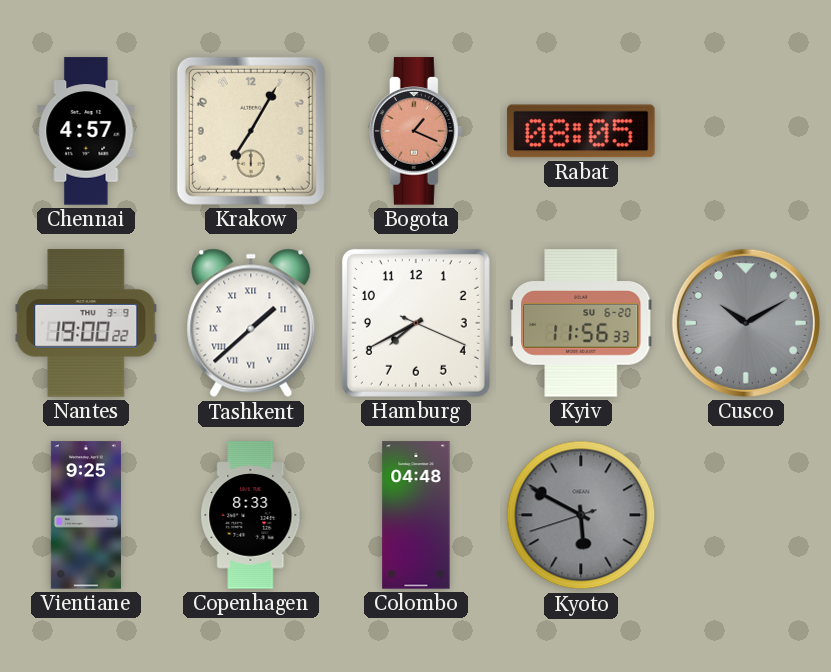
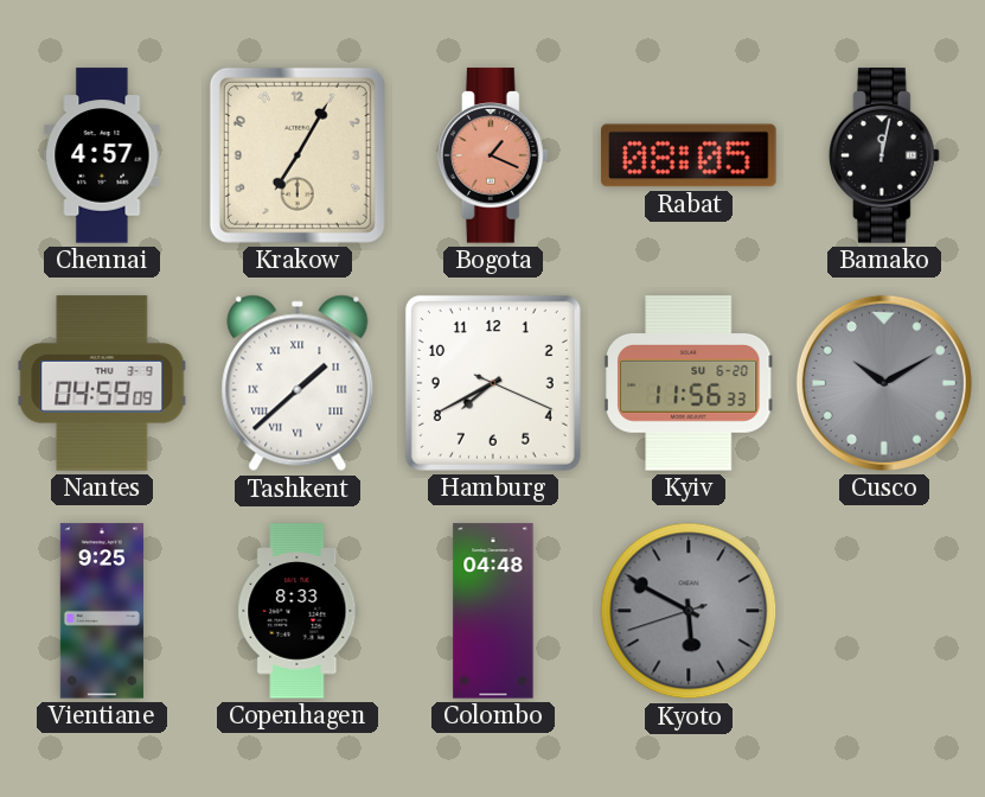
Bamako: none -> 12:02 (884, 155)
Nantes: 19:00 -> 04:59 (102, 383)
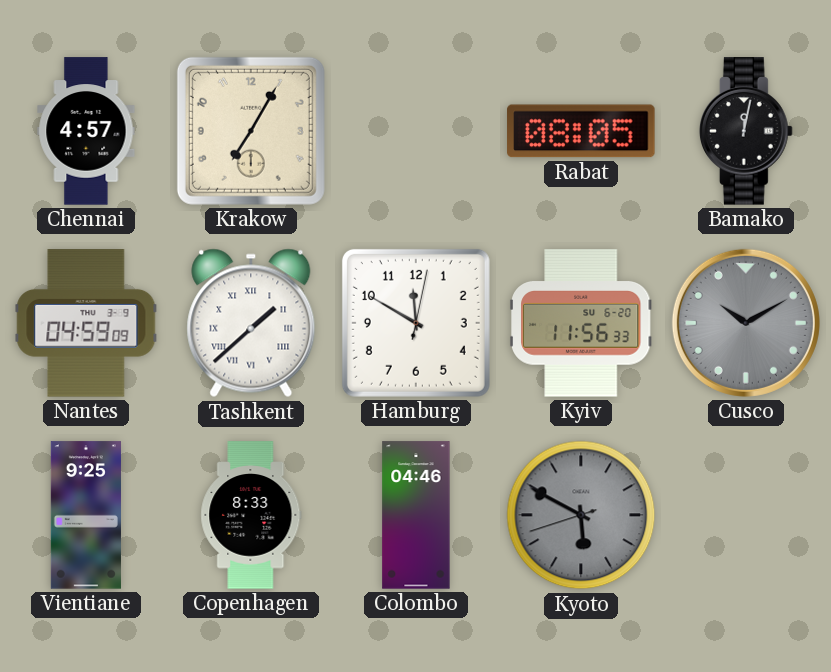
Bogota: 1:19 -> none (493, 155)
Hamburg: 7:40 -> 11:50 (416, 323)
Colombo: 04:48 -> 04:46 (416, 515)
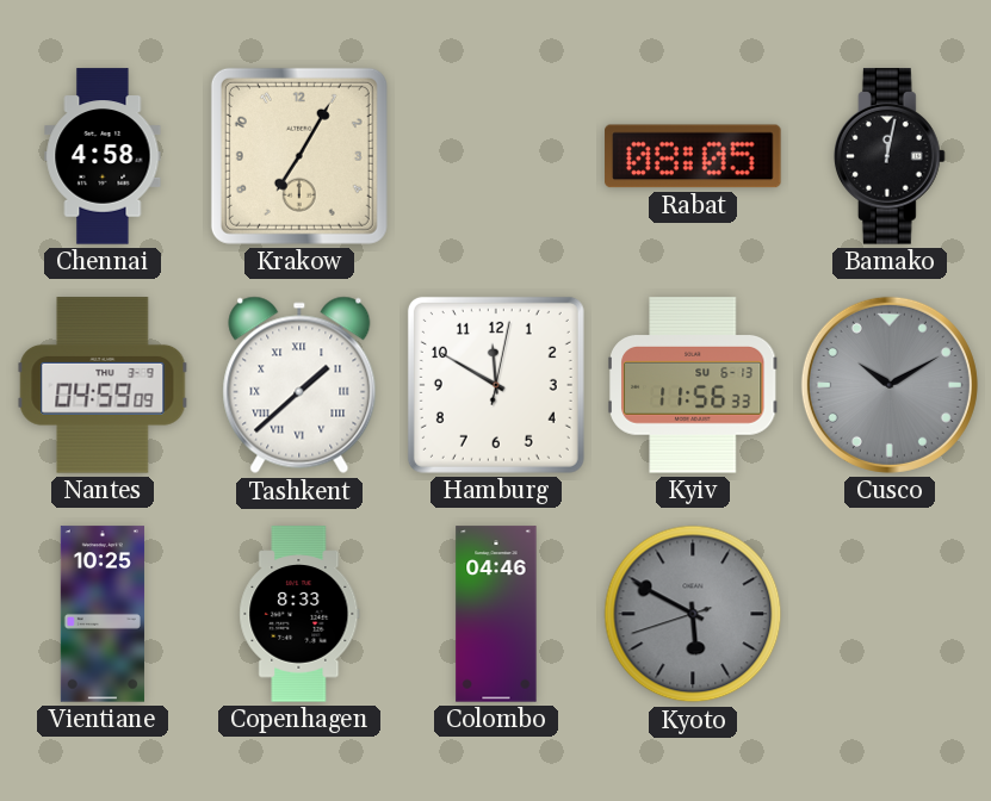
Chennai: 4:57 -> 4:58 (103, 156)
Kyiv date: SU 6-20 -> SU 6-13 (693, 385)
Vientiane: 9:25 -> 10:25 (103, 614)
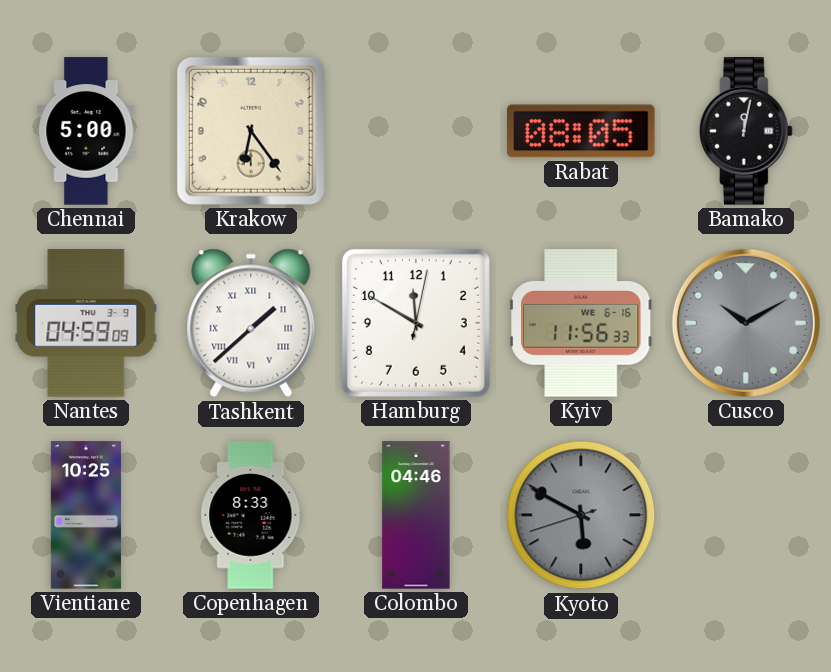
Chennai: 4:58 -> 5:00 (86, 131)
Krakow: 7:05 -> 6:24 (251, 131)
Kyiv date: SU 6-13 -> WE 6-16 (581, 323)
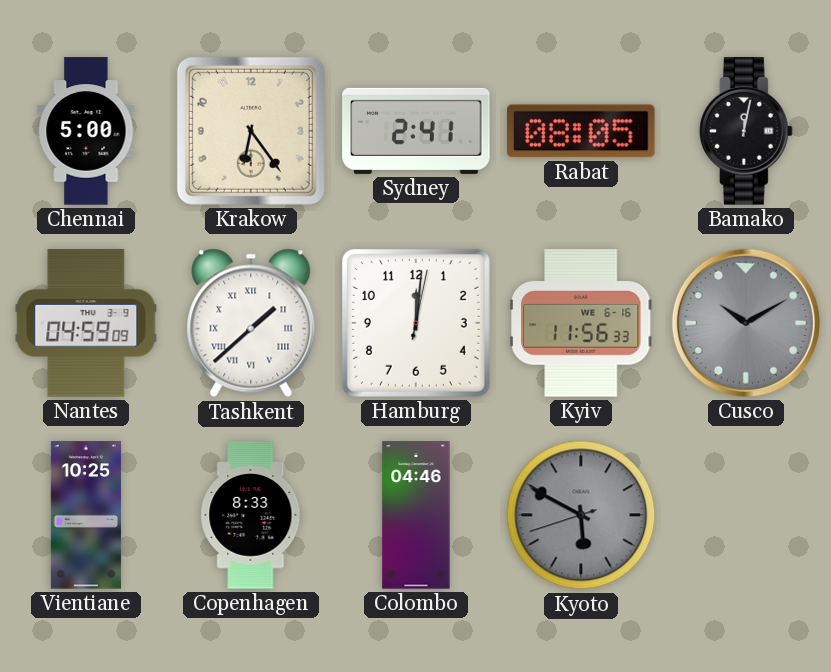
Sydney: none -> 2:41 (416, 131)
Hamburg: 11:50 -> 12:01 (416, 323)
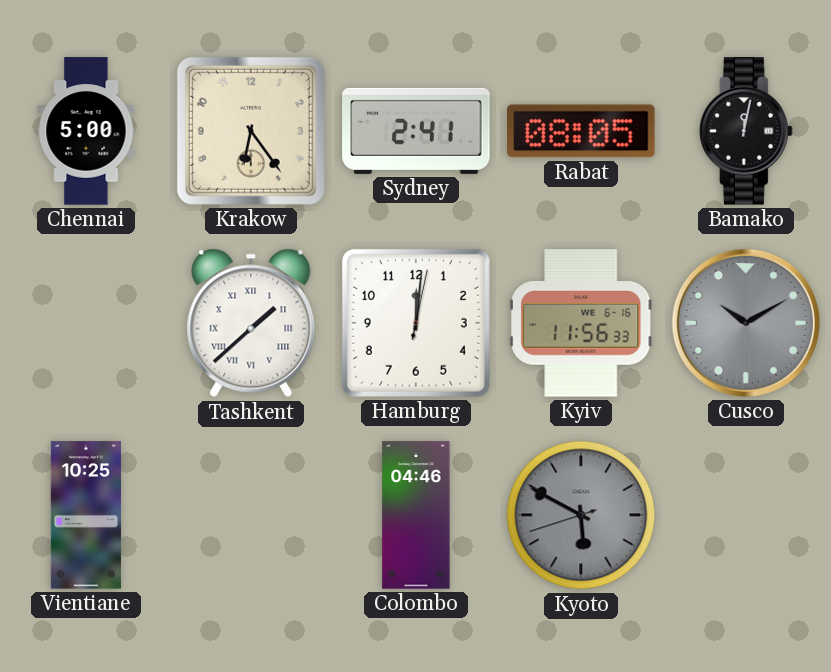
Nantes: 04:59 -> none (86, 323)
Copenhagen: 8:33 -> none (251, 515)
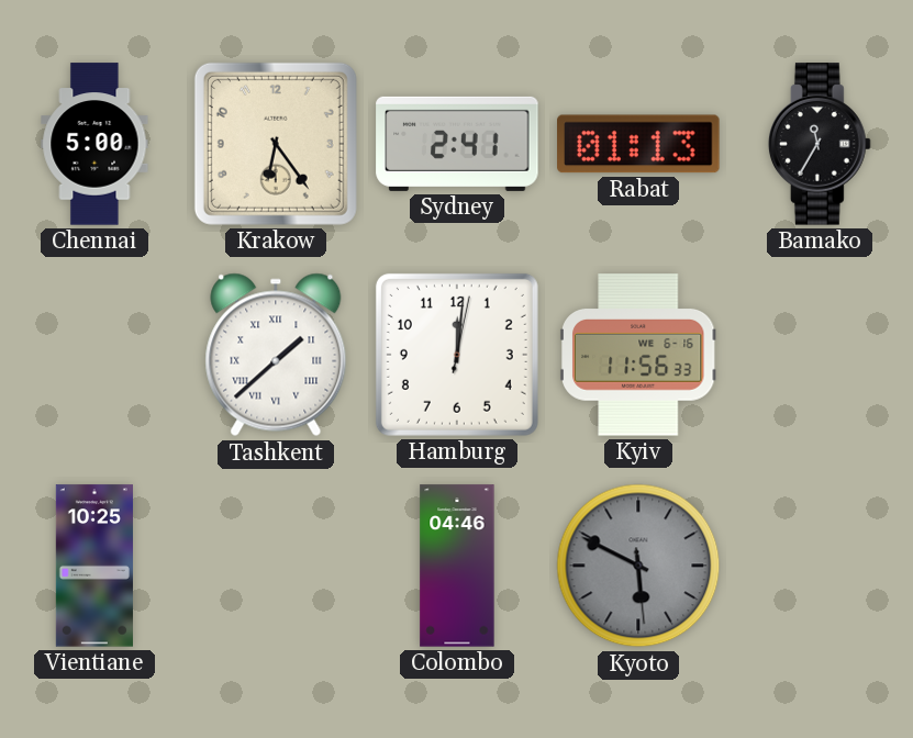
Rabat: 08:05 -> 01:13 (638, 144)
Bamako: 12:02 -> 11:35 (820, 144)
Cusco: 10:10 -> none (746, 323)
Kyoto: 5:49:42 -> 5:49:29 (638, 566)
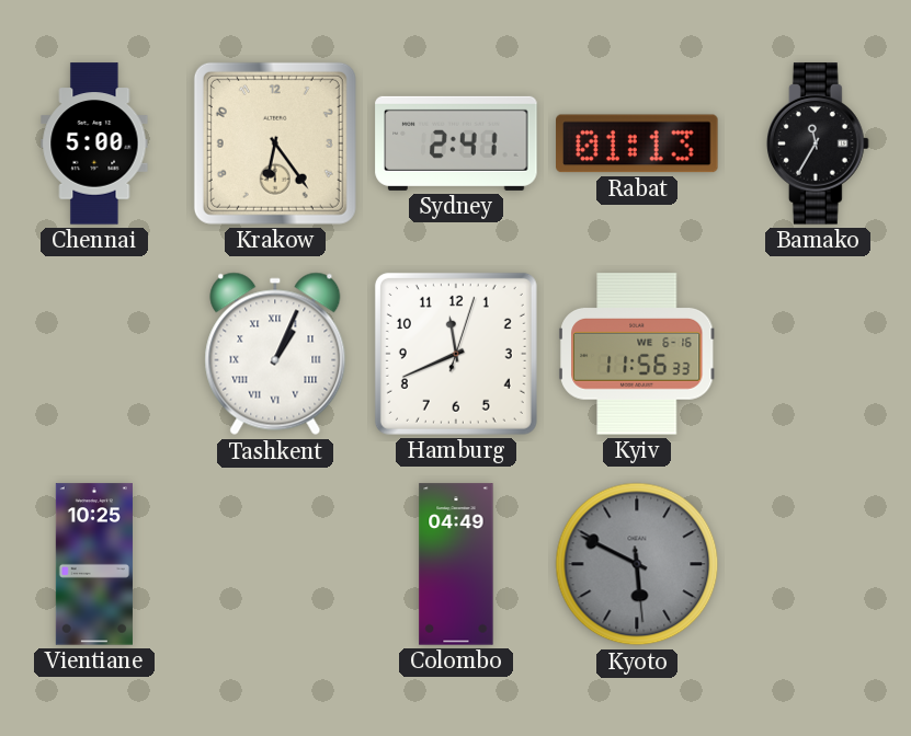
Tashkent: 1:38 -> 1:04 (275, 354)
Hamburg: 12:01 -> 11:41 (456, 354)
Colombo: 04:46 -> 04:49 (456, 564)
